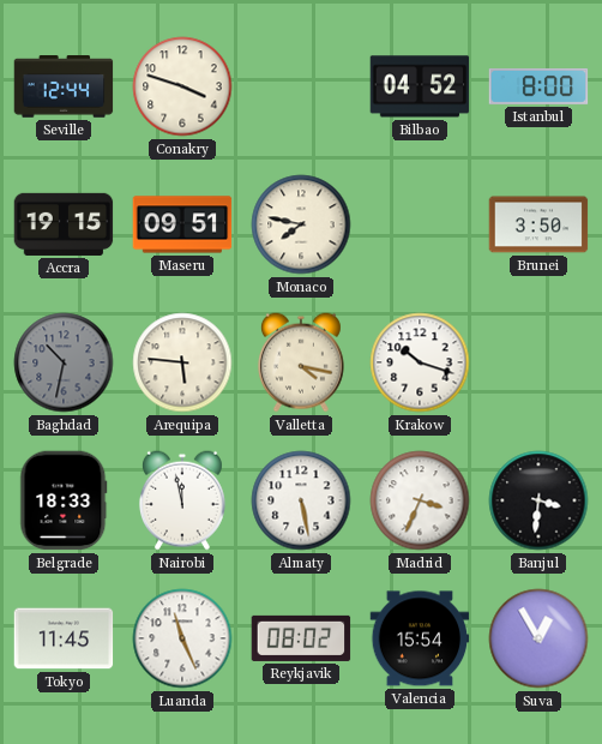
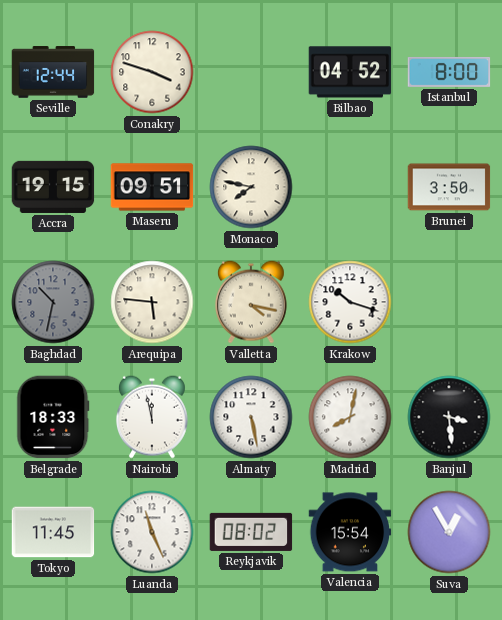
Madrid: 3:34 -> 8:02 (350, 417)
Banjul: 3:31 -> 3:29 (449, 417)
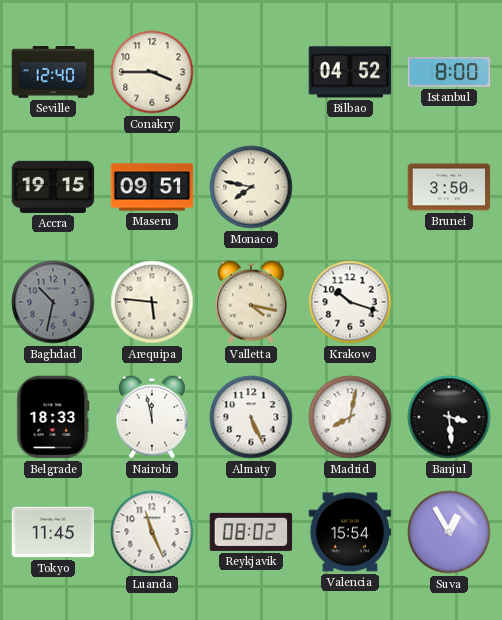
Seville: 12:44 -> 12:40 (53, 72)
Conakry: 3:48 -> 3:45 (152, 72)
Almaty: 5:28 -> 5:26 (251, 417)
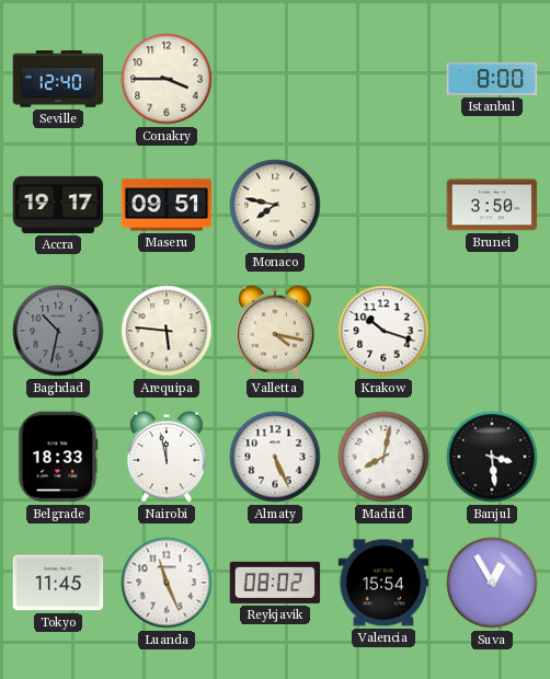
Bilbao: 04:52 -> none (350, 72)
Accra: 19:15 -> 19:17 (58, 205)
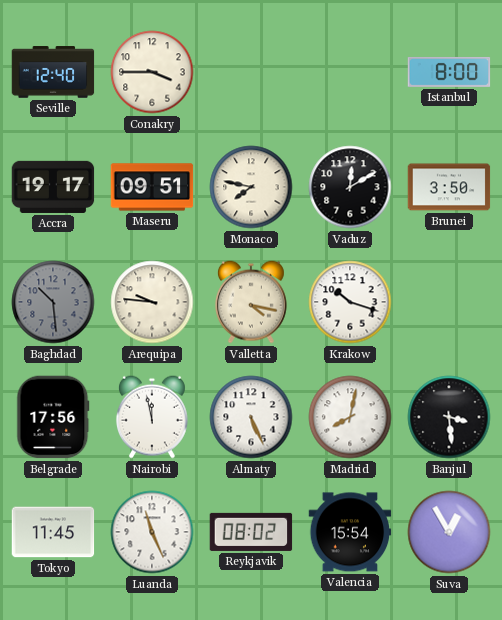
Vaduz: none -> 12:10 (350, 187)
Baghdad: 10:32 -> 10:29 (53, 302)
Arequipa: 5:46 -> 9:46 (152, 302)
Belgrade: 18:33 -> 17:56 (53, 417)
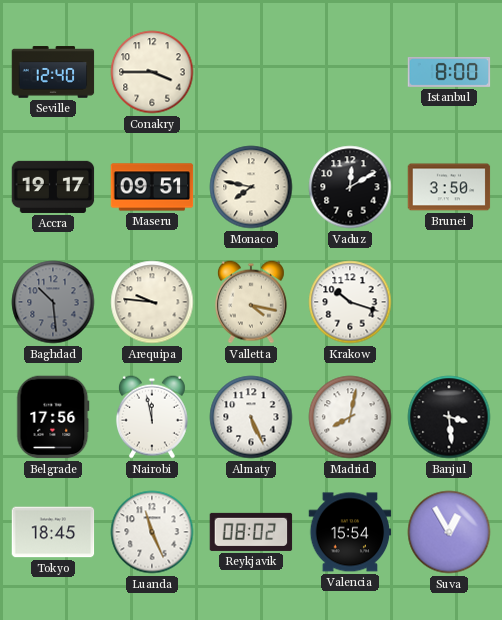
Tokyo: 11:45 -> 18:45 (53, 532)
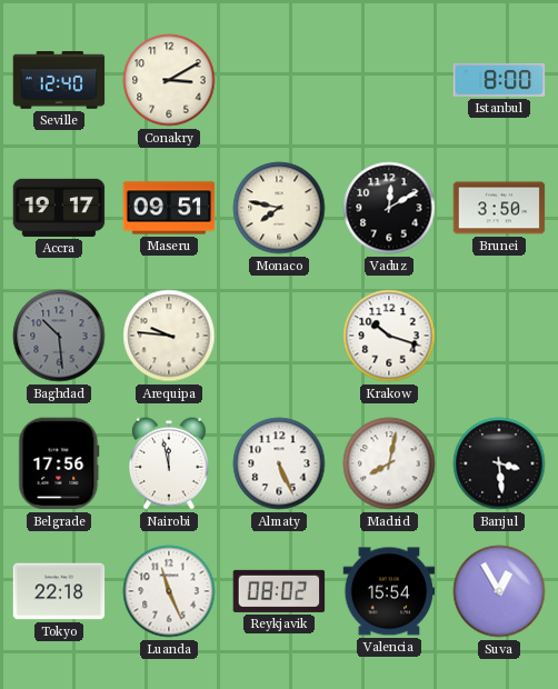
Conakry: 3:45 -> 3:10 (169, 80)
Valletta: 4:17 -> none (251, 302)
Tokyo: 18:45 -> 22:18 (59, 591)
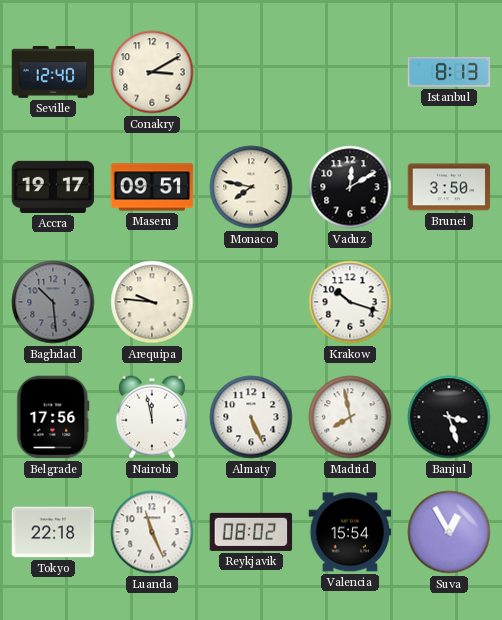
Istanbul: 8:00 -> 8:13 (449, 72)
Madrid: 8:02 -> 7:58 (350, 417)
Banjul: 3:29 -> 3:27 (449, 417)
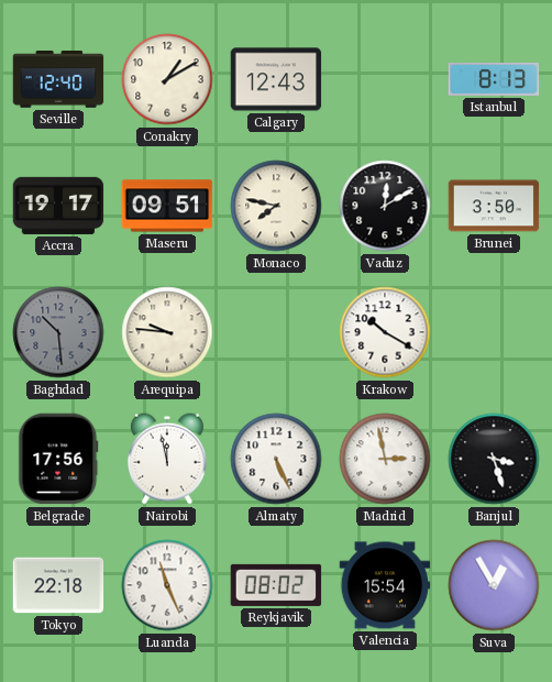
Conakry: 3:10 -> 1:10 (167, 79)
Calgary: none -> 12:43 (276, 79)
Krakow: 10:18 -> 10:20 (385, 332)
Madrid: 7:58 -> 2:58 (385, 459)
